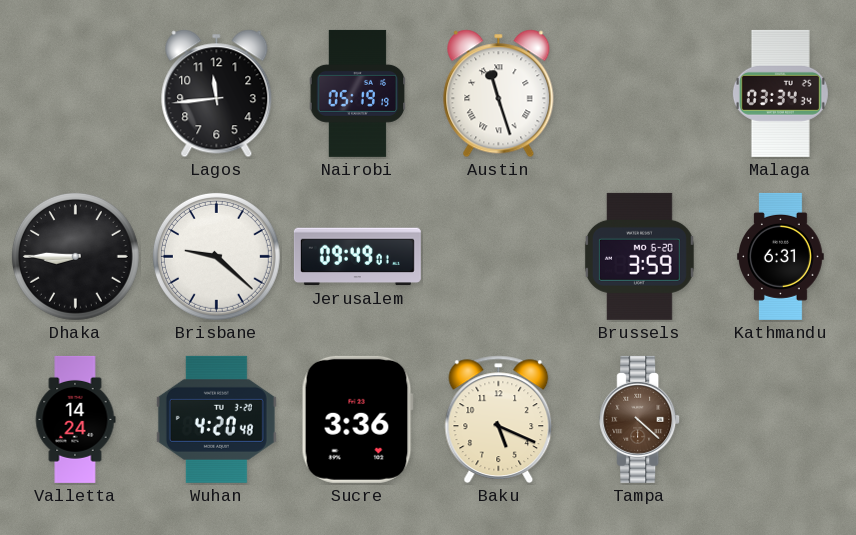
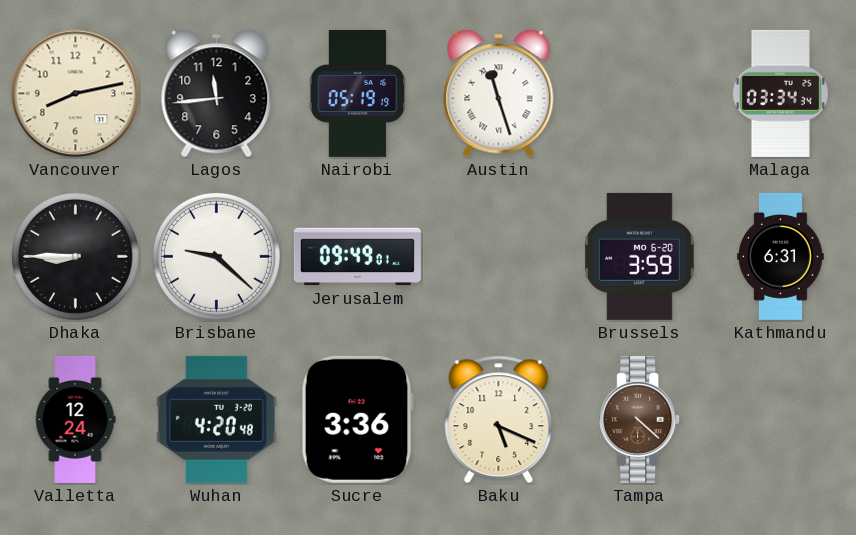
Vancouver: none -> 8:13 (76, 94)
Valletta: 14:24 -> 12:24 (75, 419)
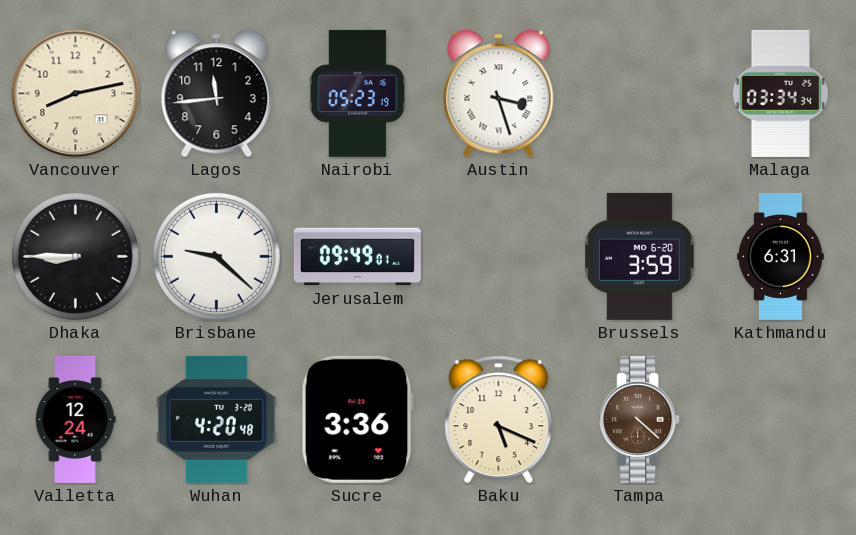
Nairobi: 05:19 -> 05:23 (358, 93)
Austin: 11:27 -> 3:27 (499, 94)
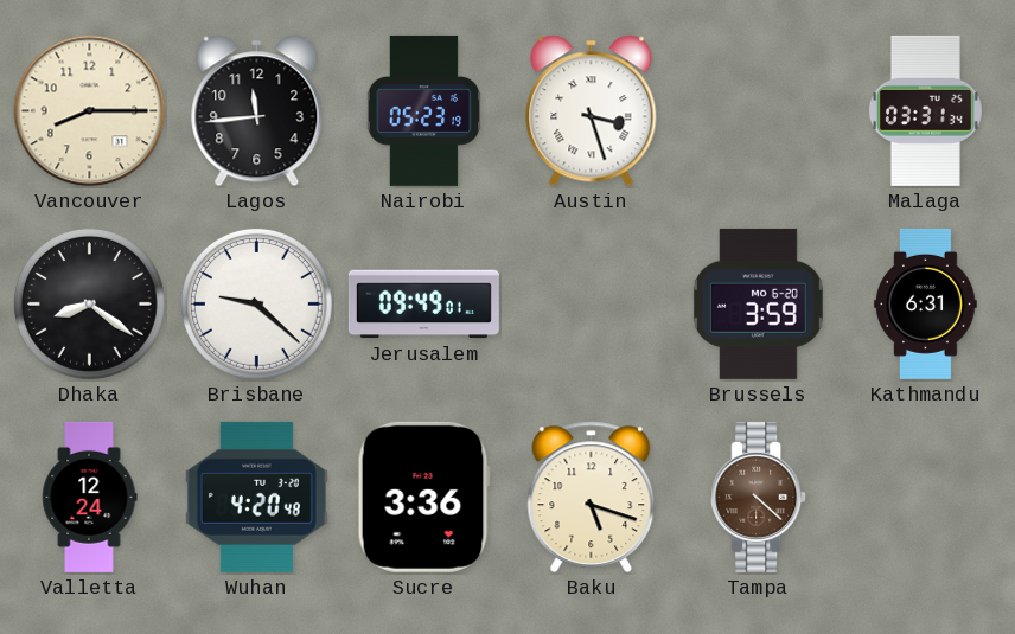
Vancouver: 8:13 -> 8:15 (90, 111)
Malaga: 03:34 -> 03:31 (925, 110)
Dhaka: 8:45 -> 8:21 (89, 303)
Baku: 5:19 -> 5:18 (592, 498)
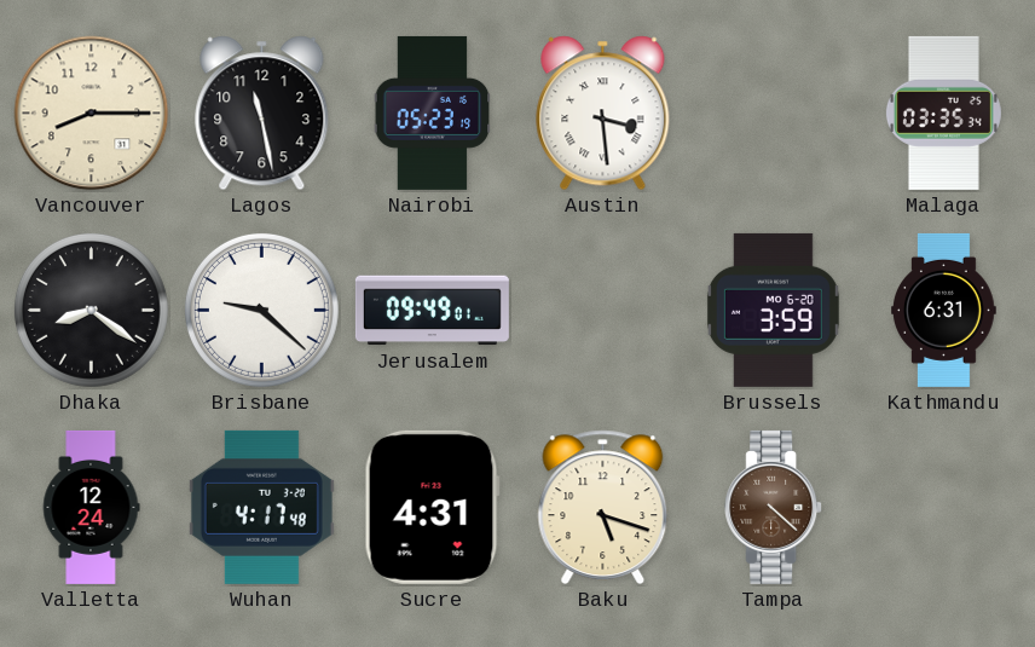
Lagos: 11:44 -> 11:28 (262, 114)
Austin: 3:27 -> 3:29 (603, 114)
Malaga: 03:31 -> 03:35 (943, 112)
Wuhan: 4:20 -> 4:17 (261, 507)
Sucre: 3:36 -> 4:31 (432, 507)
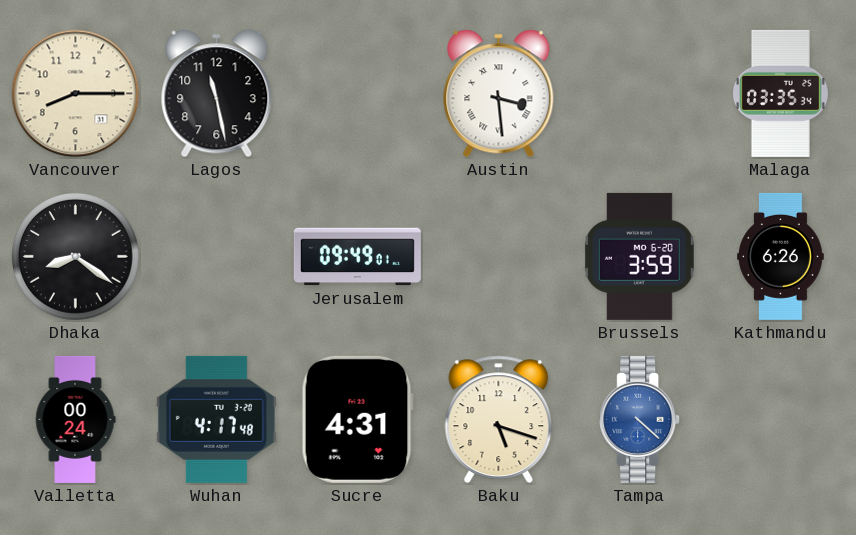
Nairobi: 05:23 -> none (433, 112)
Brisbane: 9:22 -> none (261, 310)
Kathmandu: 6:31 -> 6:26 (781, 256)
Valletta: 12:24 -> 00:24 (75, 419)
Tampa dial: brown -> blue (640, 419)
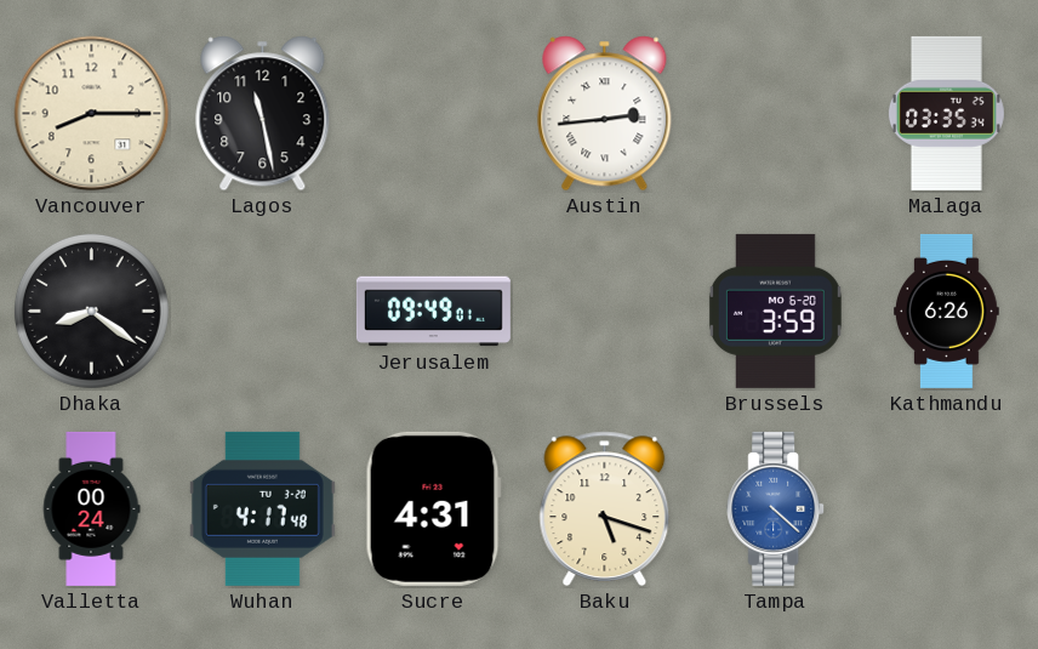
Austin: 3:29 -> 2:44 (605, 114)
